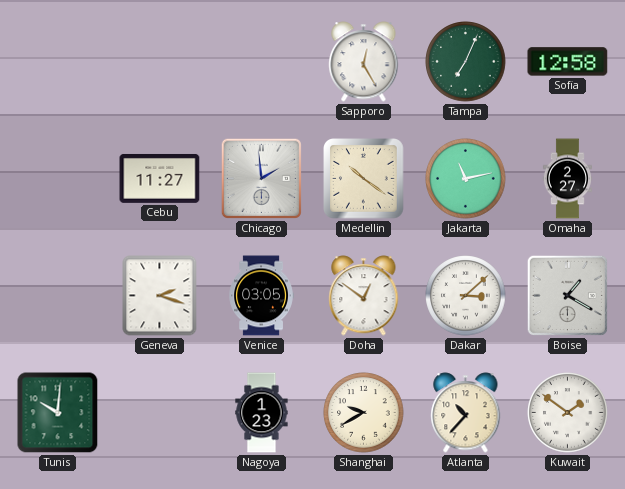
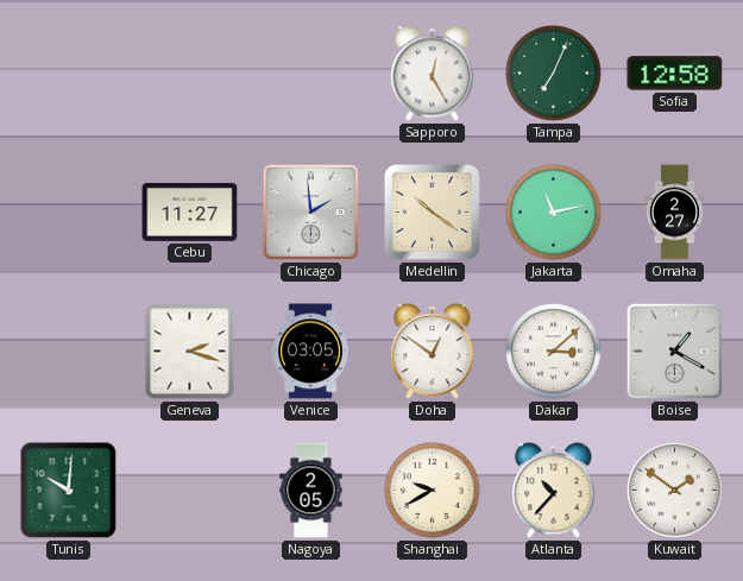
Nagoya: 1:23 -> 2:05 (311, 491)
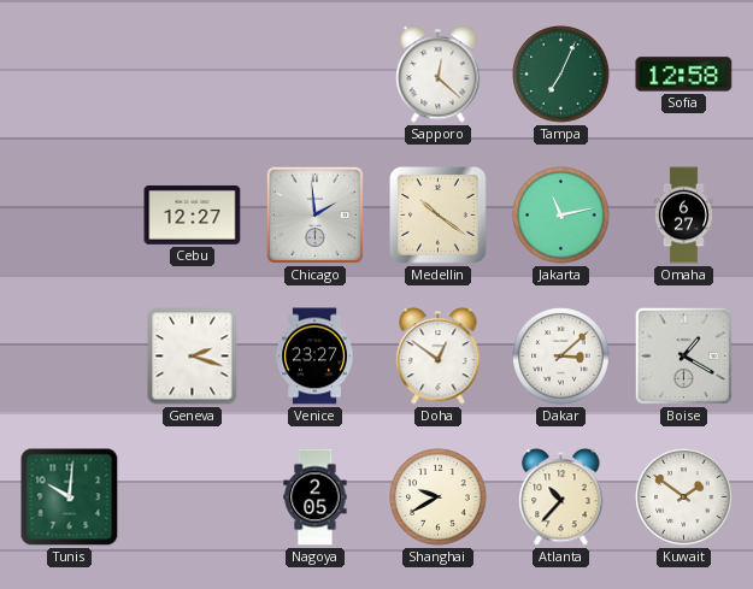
Sapporo: 12:25 -> 12:22 (439, 75)
Cebu: 11:27 -> 12:27 (193, 214)
Omaha: 2:27 -> 6:27 (683, 216)
Venice: 03:05 -> 23:27 (314, 357)
